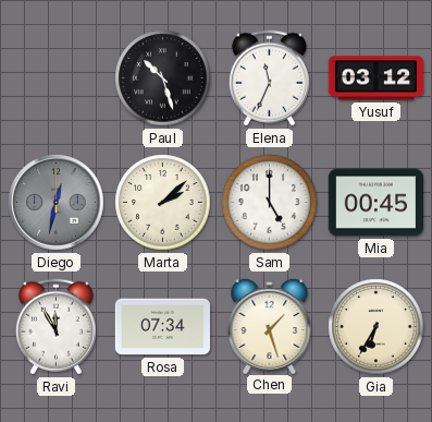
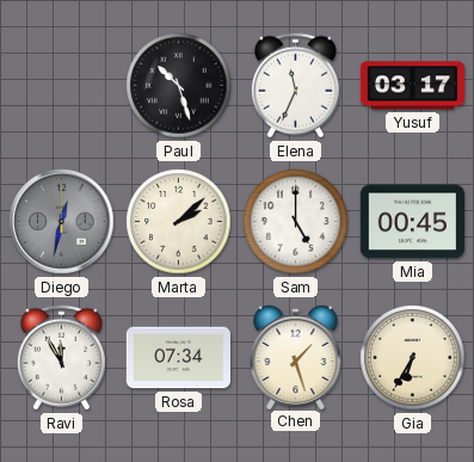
Yusuf: 03:12 -> 03:17 (413, 86)
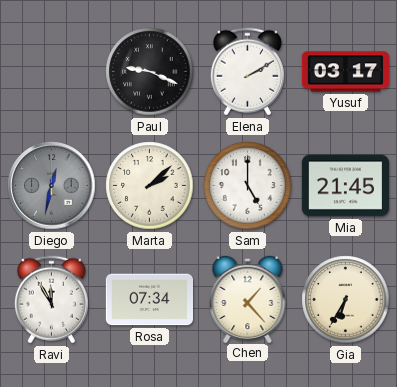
Paul: 10:27 -> 9:19 (150, 72)
Elena: 11:34 -> 2:10 (247, 72)
Mia: 00:45 -> 21:45 (345, 186)
Chen: 1:27 -> 1:23 (248, 298)
